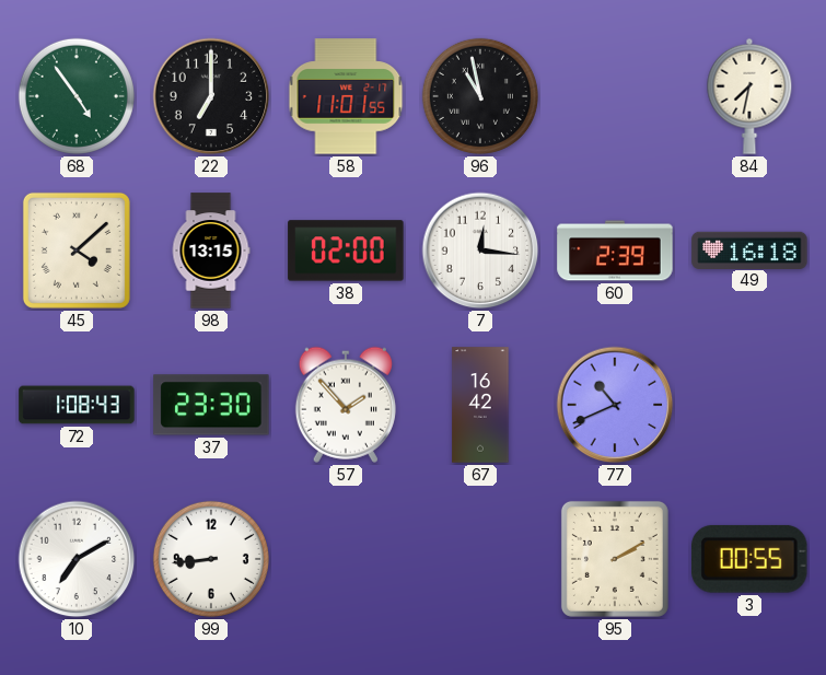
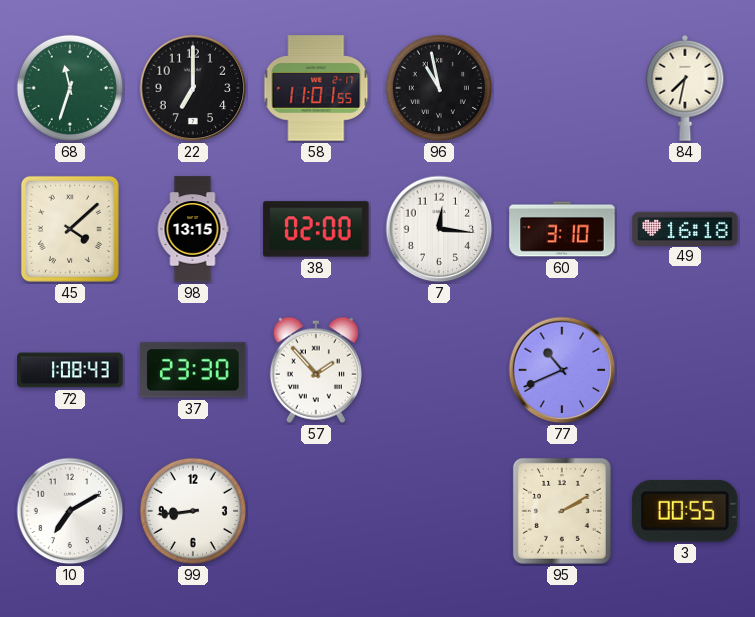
68: 4:54 -> 11:33 (70, 88)
60: 2:39 -> 3:10 (562, 229)
67: 16:42 -> none (480, 405)
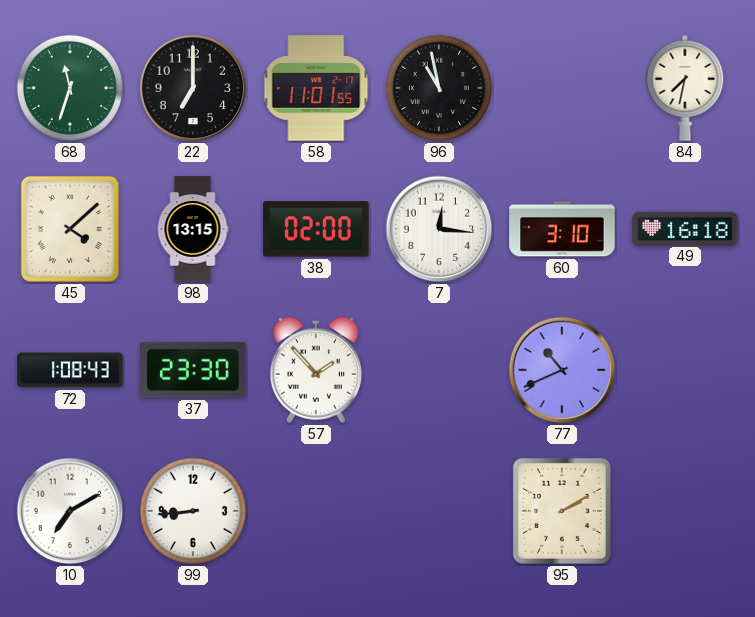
3: 00:55 -> none (686, 511)
